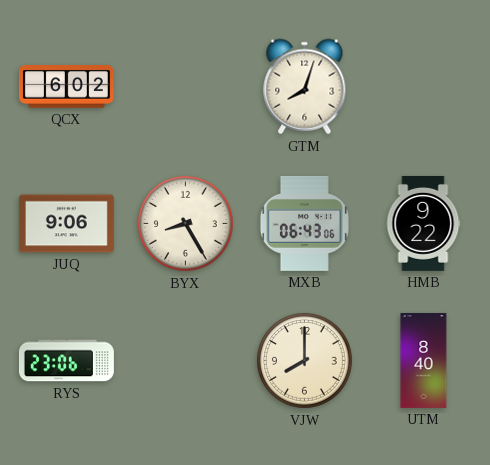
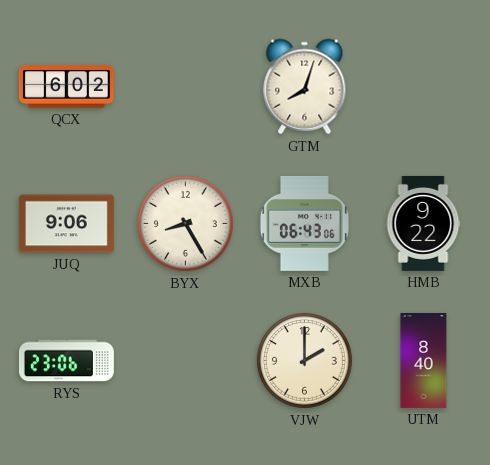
VJW: 8:00 -> 2:00 (305, 361)
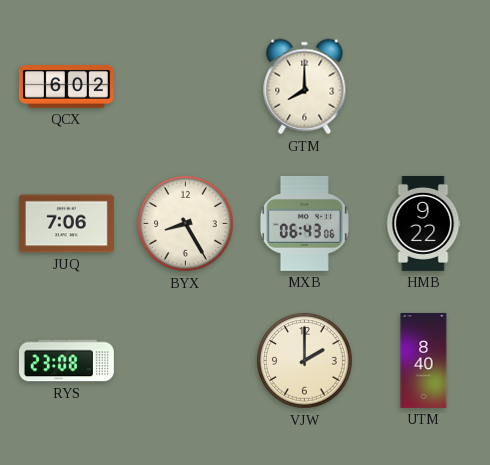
GTM: 8:03 -> 8:00 (305, 87)
JUQ: 9:06 -> 7:06 (66, 224)
RYS: 23:06 -> 23:08 (66, 361)
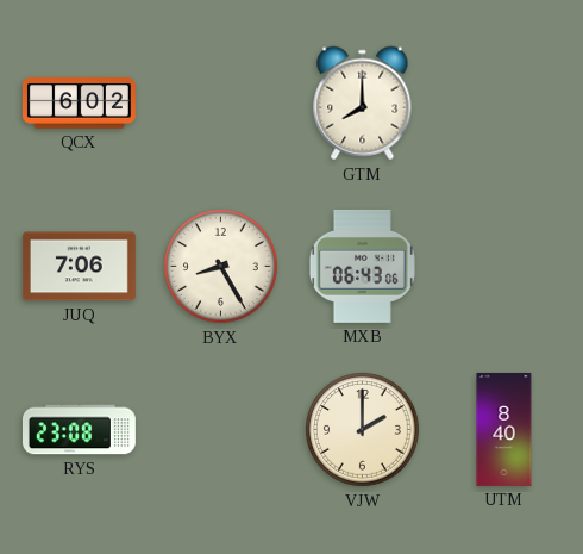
HMB: 9:22 -> none (423, 223)
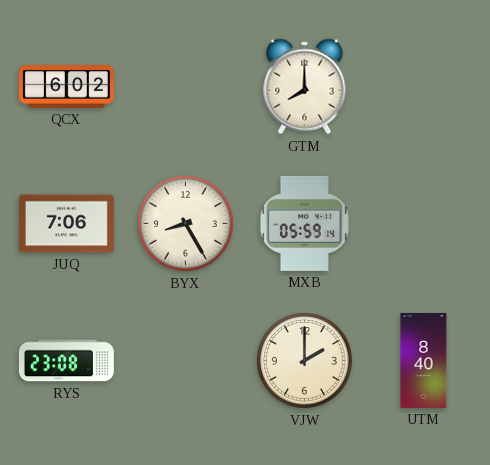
MXB: 06:43 -> 05:59 (304, 223)
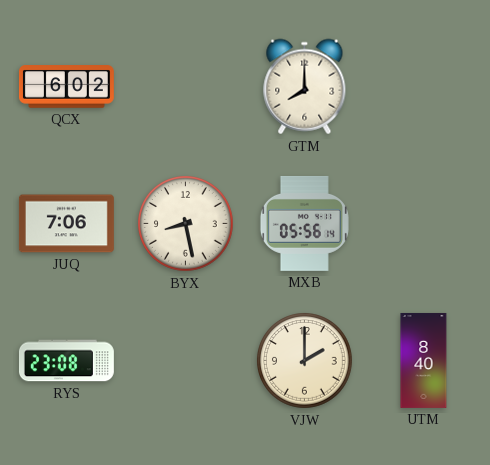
BYX: 8:25 -> 8:28 (186, 224)
MXB: 05:59 -> 05:56 (304, 223)
